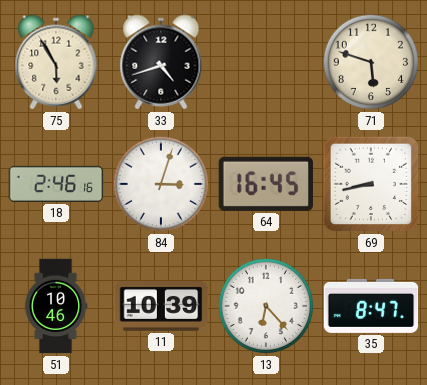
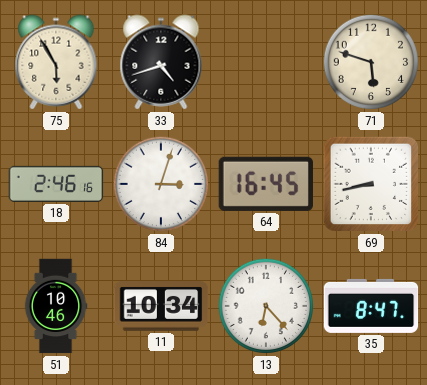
11: 10:39 -> 10:34 (161, 307)
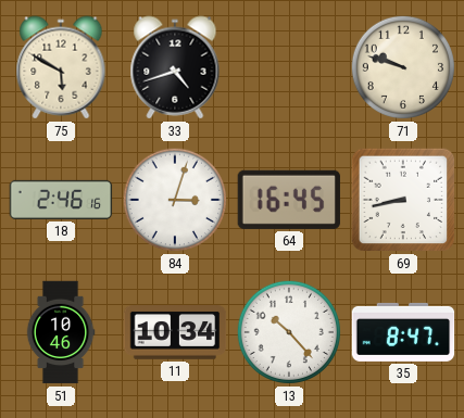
75: 5:55 -> 5:50 (61, 67)
71: 5:48 -> 9:48 (403, 67)
13: 6:23 -> 10:23 (289, 332)
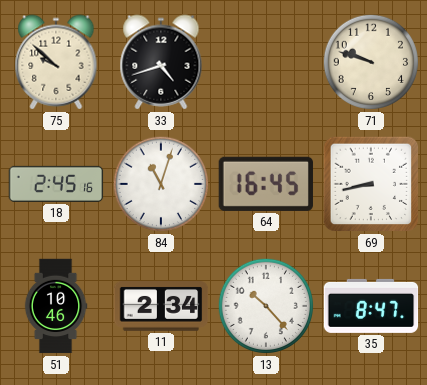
75: 5:50 -> 9:52 (56, 62)
18: 2:46 -> 2:45 (56, 184)
84: 3:03 -> 11:03 (161, 184)
11: 10:34 -> 2:34 (161, 307)
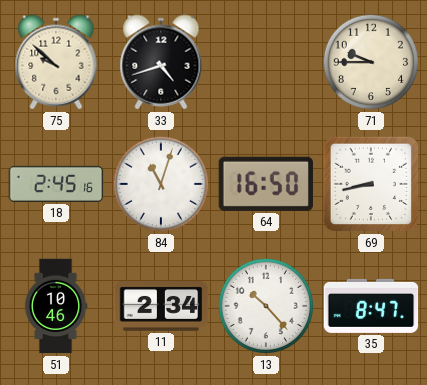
71: 9:48 -> 9:45 (371, 62)
64: 16:45 -> 16:50 (266, 184)
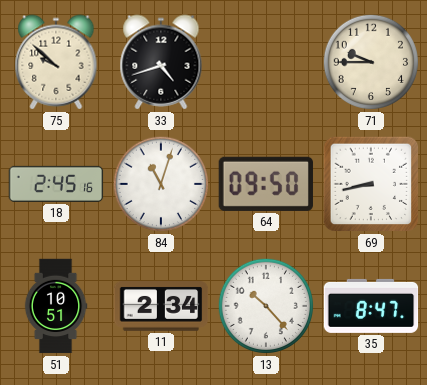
64: 16:50 -> 09:50 (266, 184)
51: 10:46 -> 10:51 (56, 306)
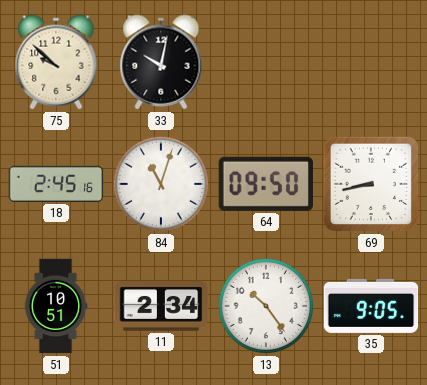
33: 4:42 -> 10:02 (161, 62)
71: 9:45 -> none (371, 62)
13: 10:23 -> 10:24 (266, 306)
35: 8:47 -> 9:05 (371, 306)
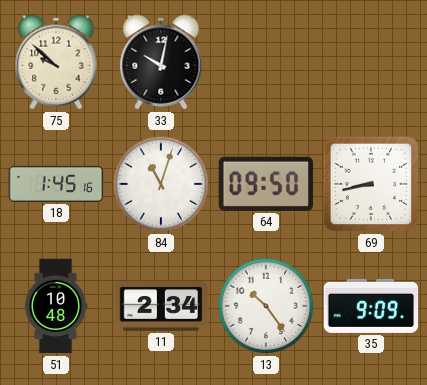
18: 2:45 -> 1:45 (56, 184)
51: 10:51 -> 10:48 (56, 306)
35: 9:05 -> 9:09 (371, 306)
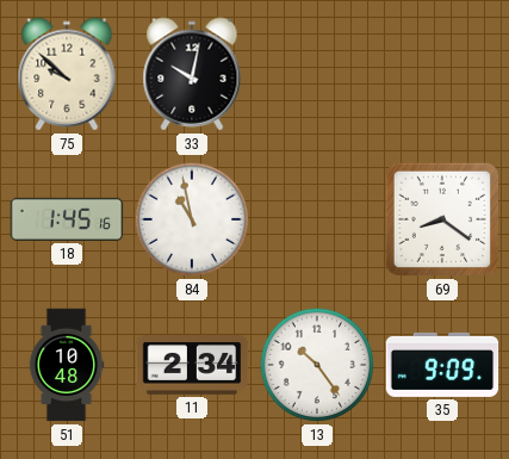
84: 11:03 -> 10:58 (192, 219)
64: 09:50 -> none (266, 184)
69: 8:43 -> 8:21 (442, 219)
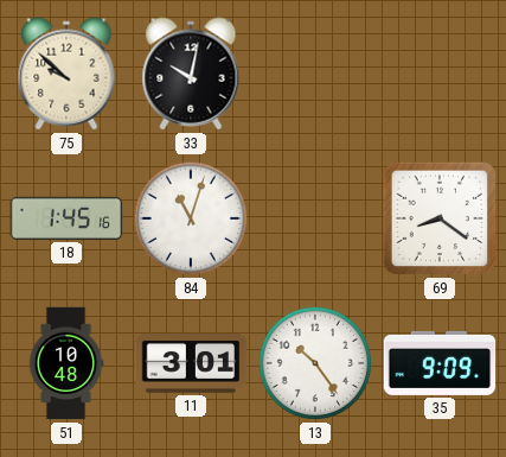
84: 10:58 -> 11:03 (191, 218)
11: 2:34 -> 3:01 (191, 364)
